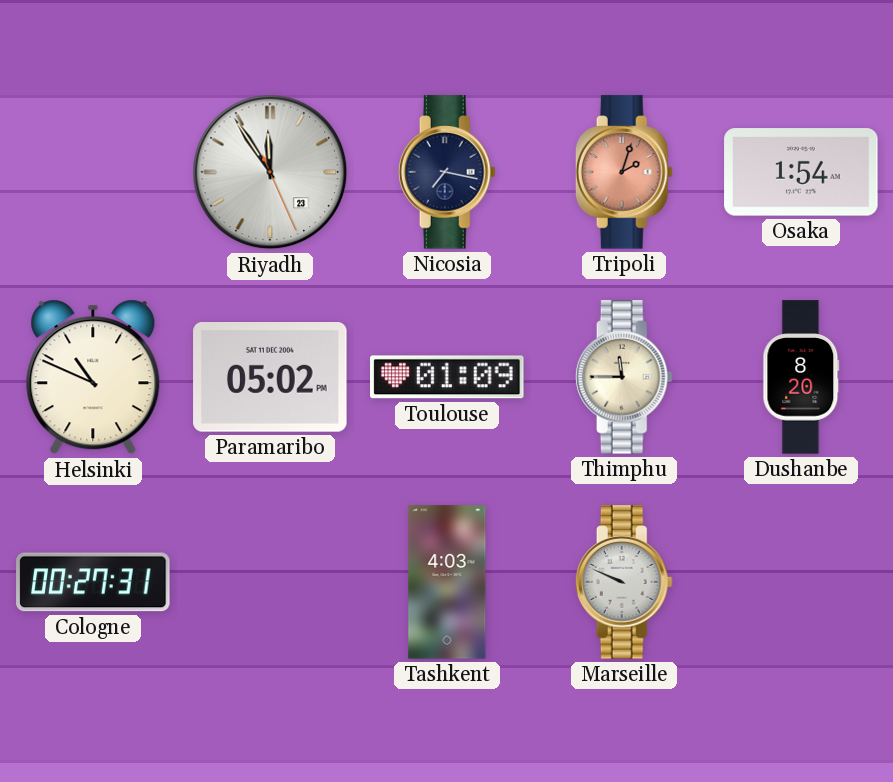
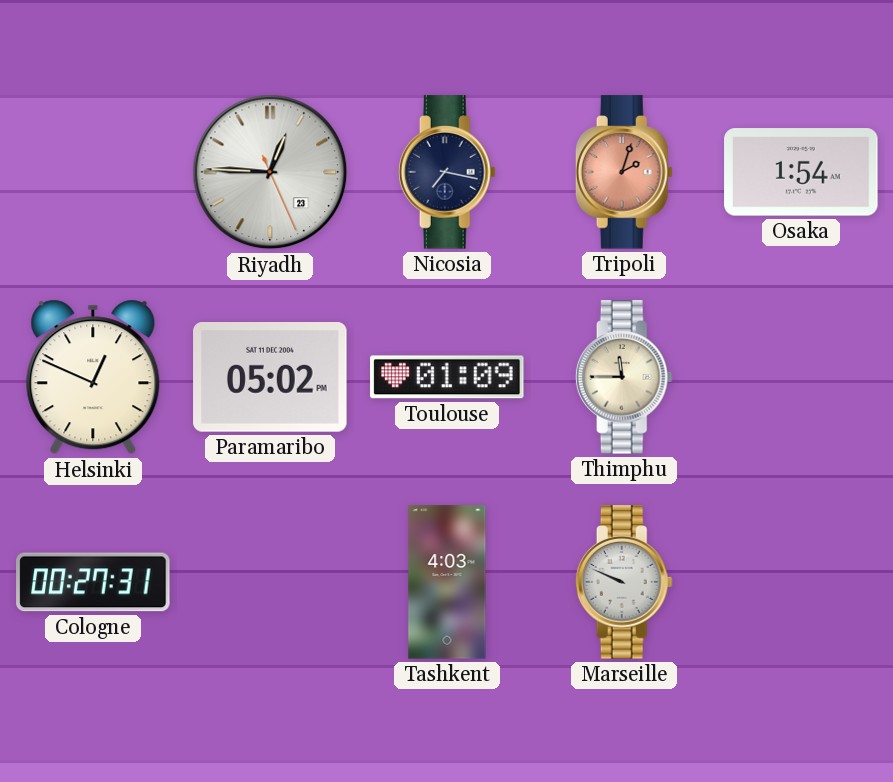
Riyadh: 11:54 -> 12:45 (270, 172)
Helsinki: 10:49 -> 12:49 (93, 377)
Dushanbe: 8:20 -> none (801, 377)
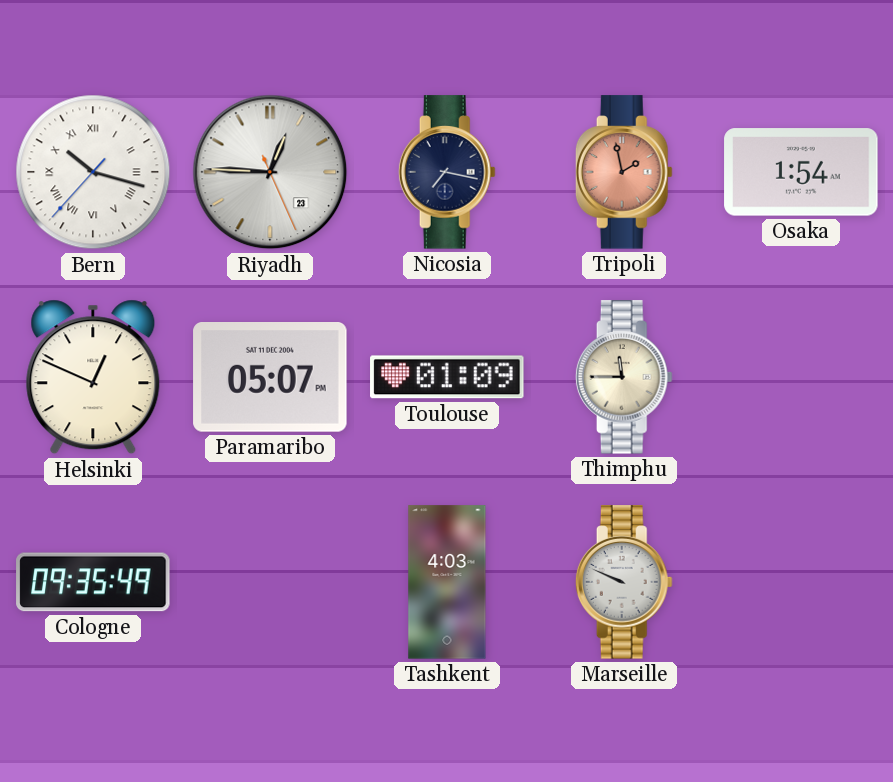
Bern: none -> 10:17 (93, 172)
Tripoli: 2:03 -> 1:58 (624, 172)
Paramaribo: 05:02 -> 05:07 (270, 378)
Cologne: 00:27 -> 09:35 (93, 582)
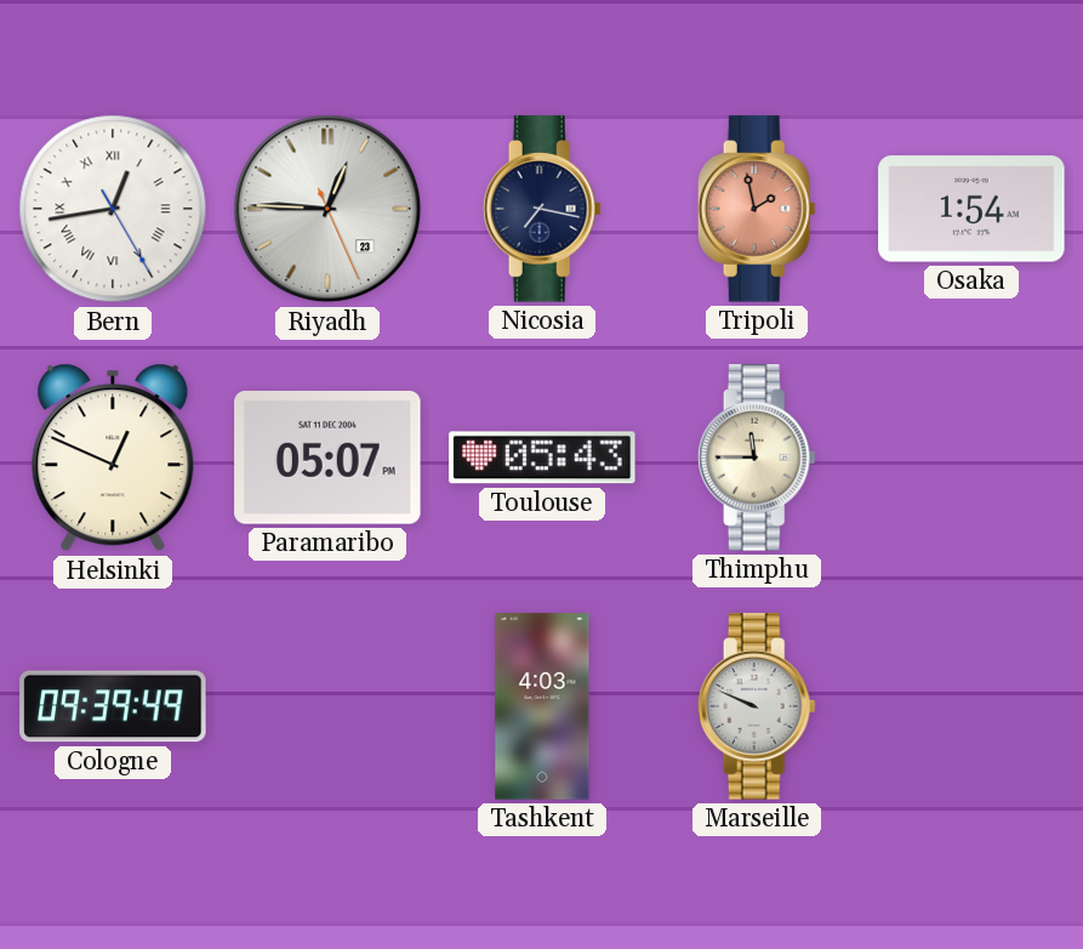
Bern: 10:17 -> 12:43 (113, 209)
Toulouse: 01:09 -> 05:43 (542, 458)
Cologne: 09:35 -> 09:39 (113, 706)
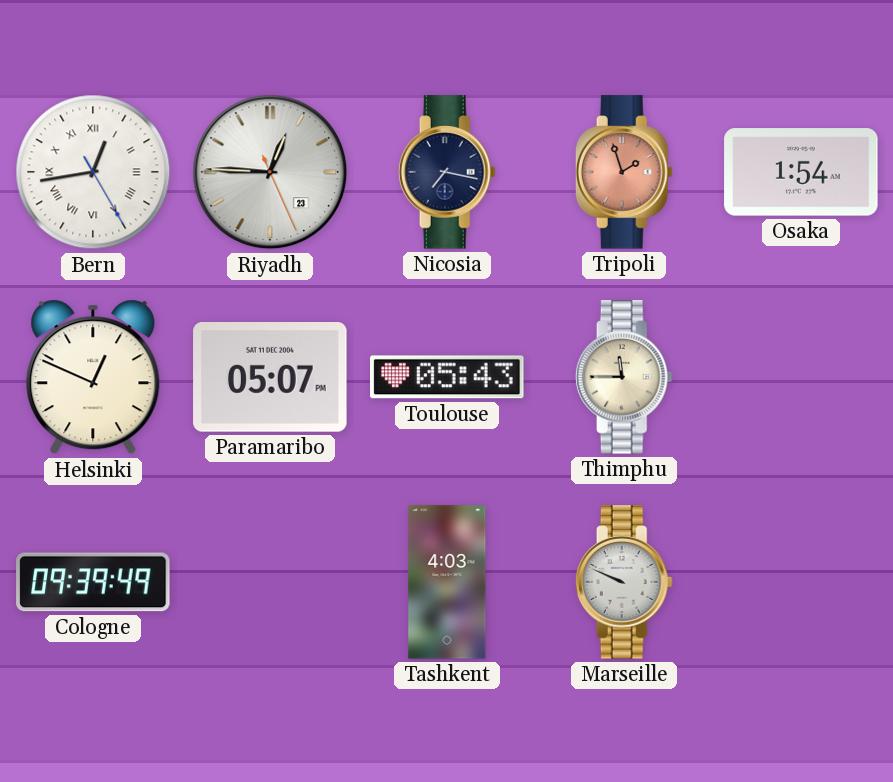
Tripoli: 1:58 -> 1:57 (624, 172)
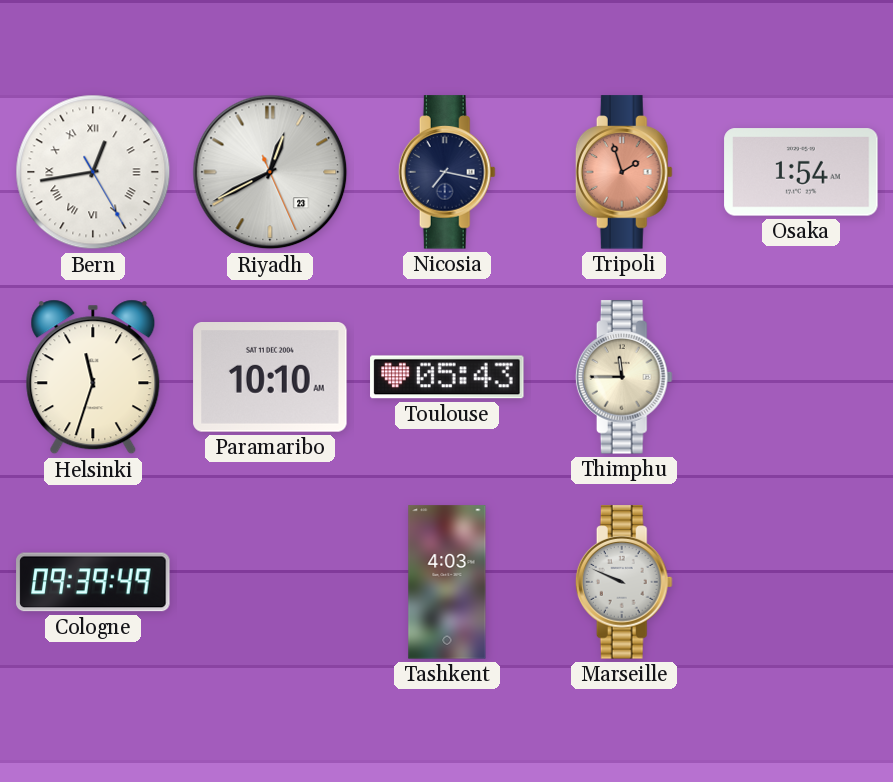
Riyadh: 12:45 -> 12:40 (270, 172)
Helsinki: 12:49 -> 11:33 (93, 377)
Paramaribo: 05:07 -> 10:10 (270, 378)
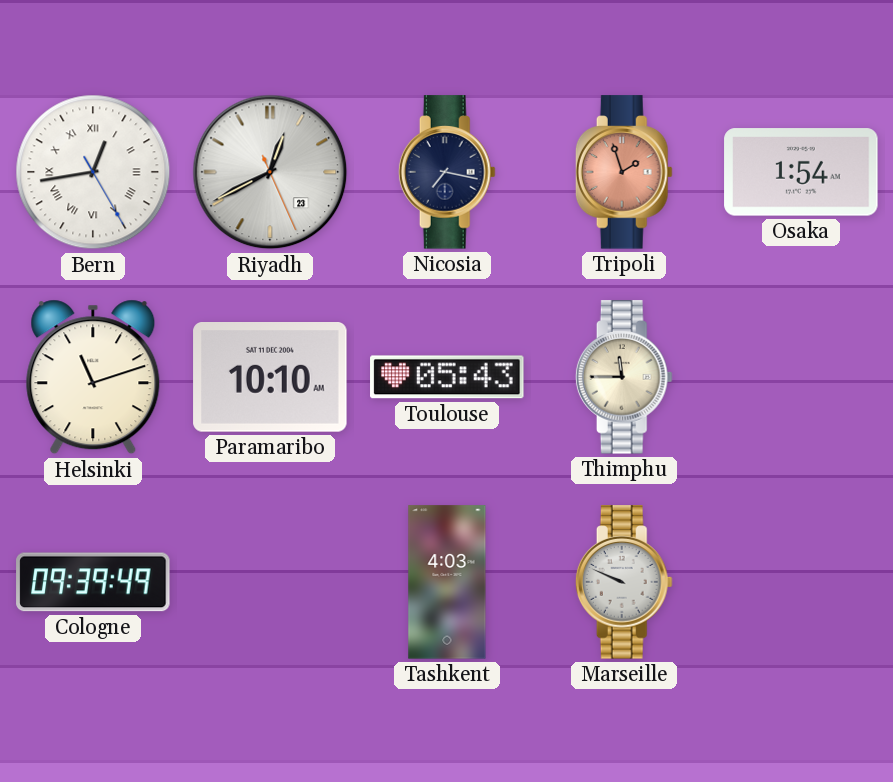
Helsinki: 11:33 -> 11:12 (93, 377)
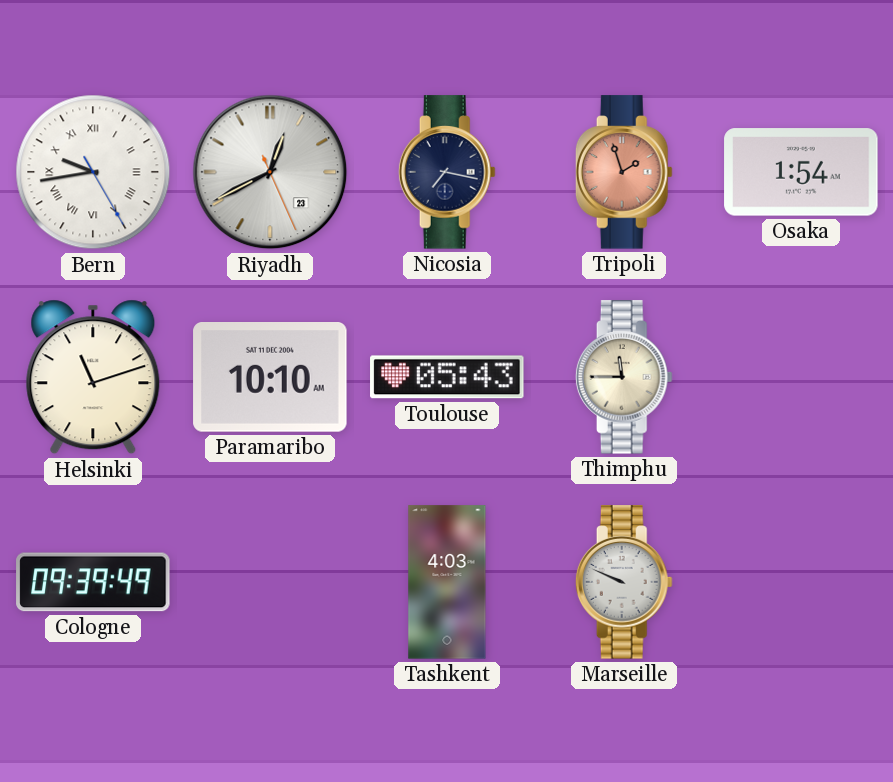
Bern: 12:43 -> 9:43 (93, 172)
